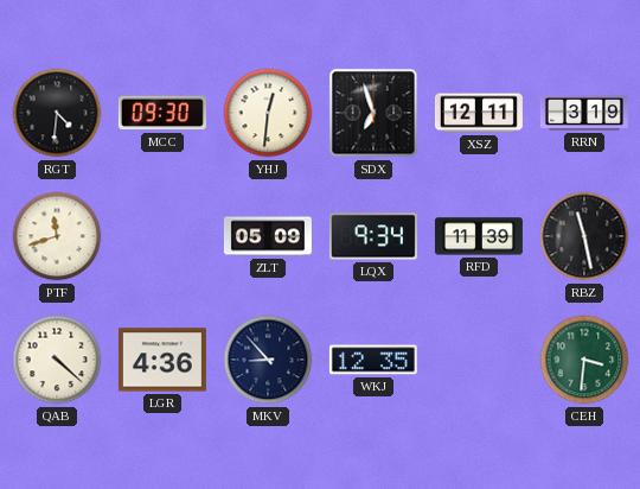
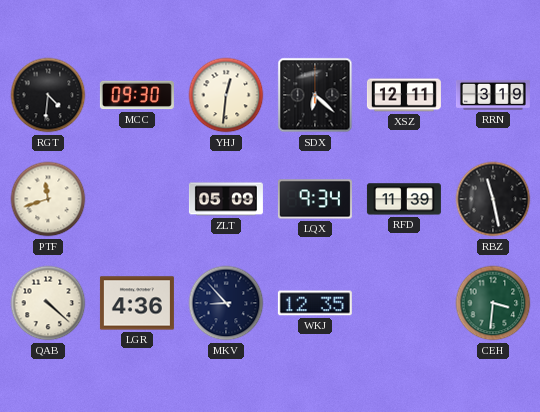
SDX: 6:57 -> 6:22 (315, 95)
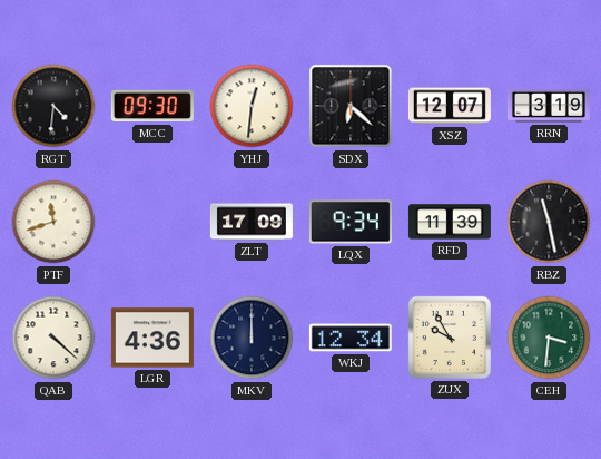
XSZ: 12:11 -> 12:07 (450, 106)
ZLT: 05:09 -> 17:09 (252, 222)
MKV: 8:53 -> 12:00 (252, 338)
WKJ: 12:35 -> 12:34 (351, 338)
ZUX: none -> 9:55 (450, 338)
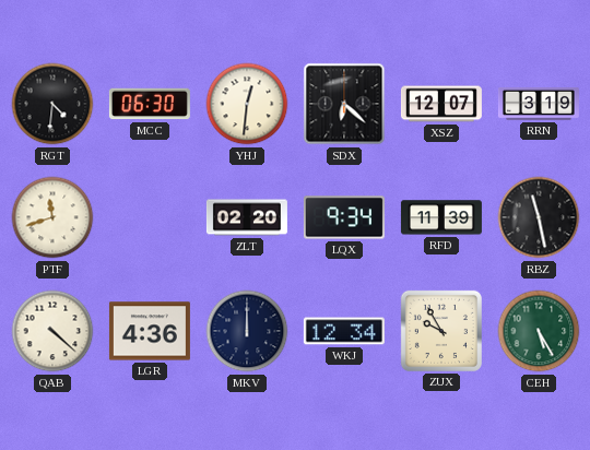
MCC: 09:30 -> 06:30 (150, 104)
ZLT: 17:09 -> 02:20 (247, 217)
CEH: 3:31 -> 5:25 (539, 331)
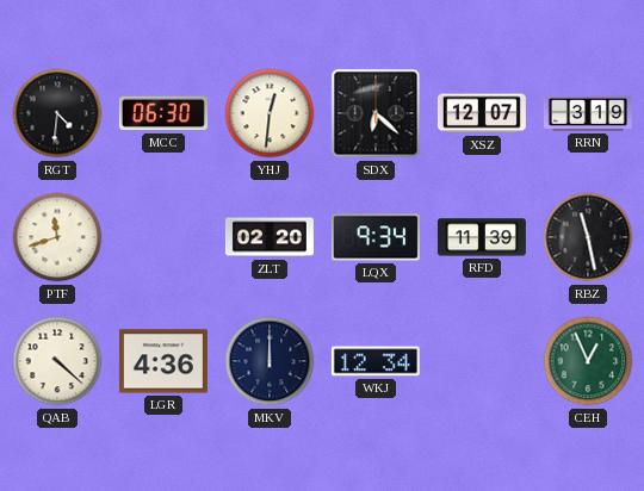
ZUX: 9:55 -> none (441, 331)
CEH: 5:25 -> 12:56 (588, 361)
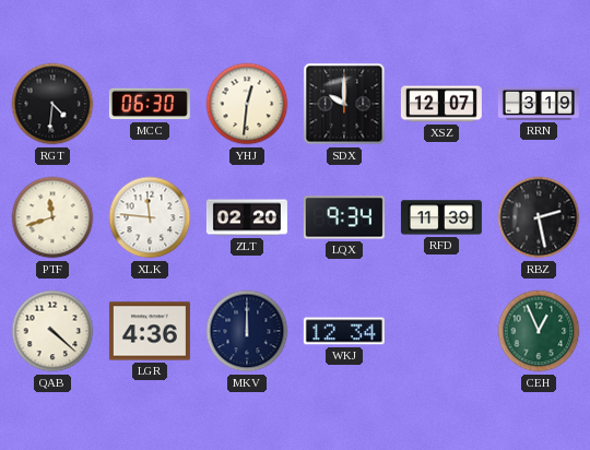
SDX: 6:22 -> 10:00 (344, 104)
XLK: none -> 11:46 (150, 217)
RBZ: 11:28 -> 2:28 (539, 217)
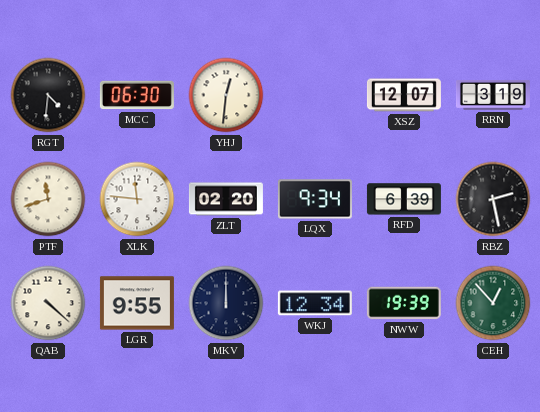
SDX: 10:00 -> none (344, 104)
RFD: 11:39 -> 6:39 (404, 199)
LGR: 4:36 -> 9:55 (137, 303)
NWW: none -> 19:39 (404, 303)
CEH: 12:56 -> 12:53 (493, 303)
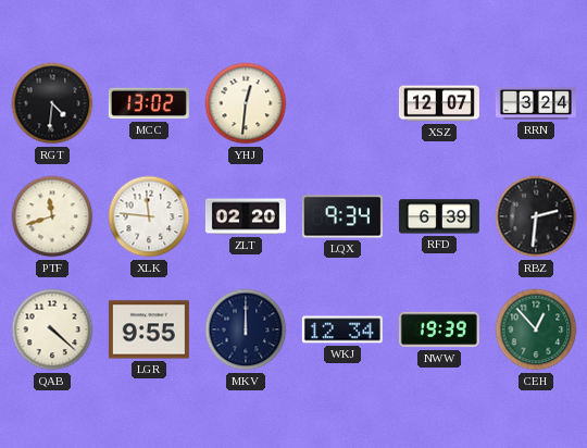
MCC: 06:30 -> 13:02 (149, 103)
RRN: 3:19 -> 3:24 (536, 103)
RBZ: 2:28 -> 2:31 (536, 216)
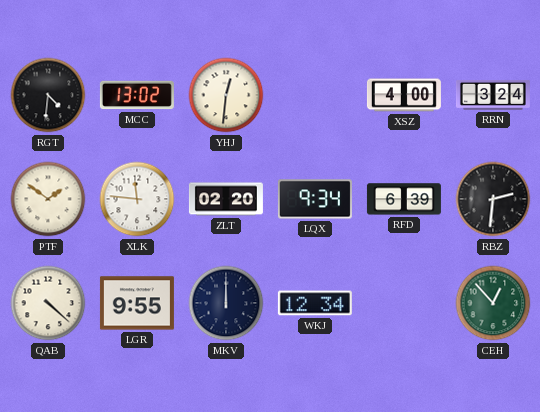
XSZ: 12:07 -> 4:00 (404, 95)
PTF: 11:42 -> 1:51 (48, 199)
NWW: 19:39 -> none (439, 329)
